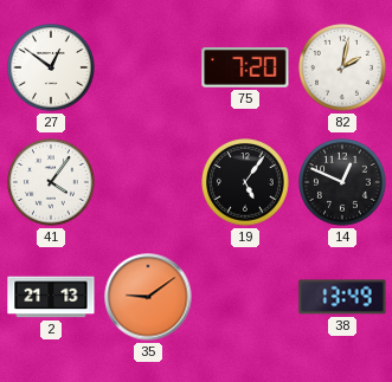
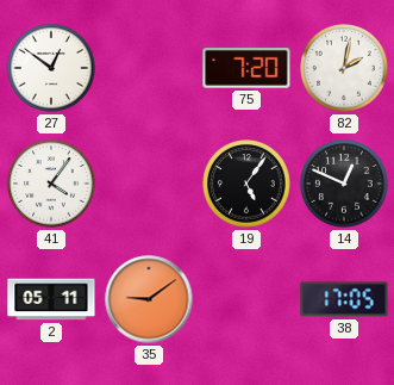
2: 21:13 -> 05:11 (51, 299)
38: 13:49 -> 17:05 (344, 299)
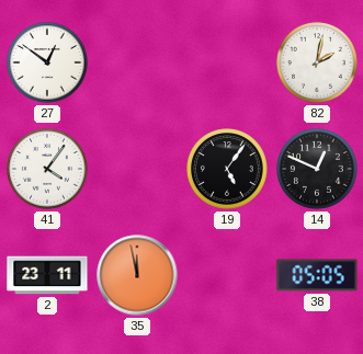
75: 7:20 -> none (246, 69)
2: 05:11 -> 23:11 (47, 275)
35: 9:09 -> 11:58 (137, 275)
38: 17:05 -> 05:05 (317, 275)
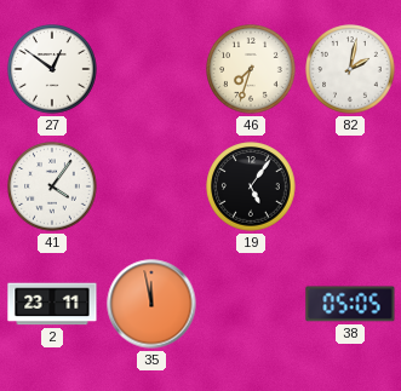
46: none -> 7:33 (251, 69)
14: 12:49 -> none (317, 169)
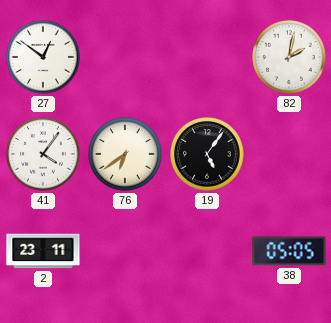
46: 7:33 -> none (251, 69)
76: none -> 6:39 (125, 154)
35: 11:58 -> none (151, 304)
